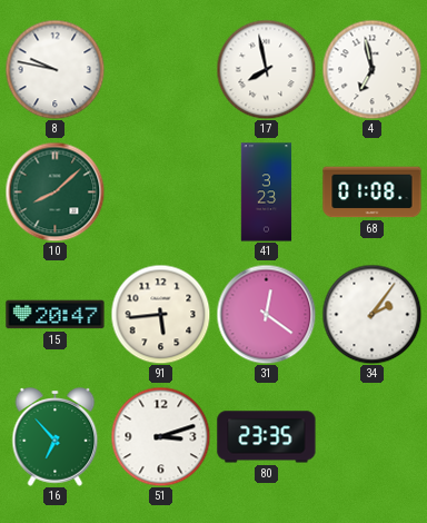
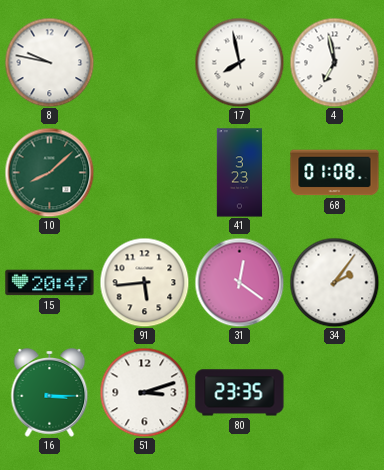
16: 6:53 -> 3:15 (50, 393)
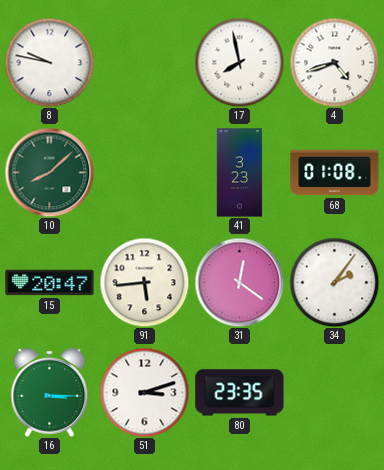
4: 6:58 -> 4:42 (334, 62)
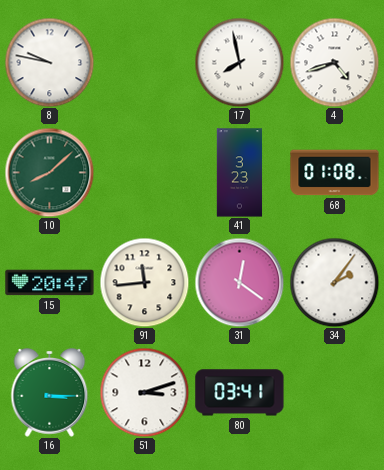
91: 5:44 -> 11:44 (144, 282)
80: 23:35 -> 03:41 (240, 393)
